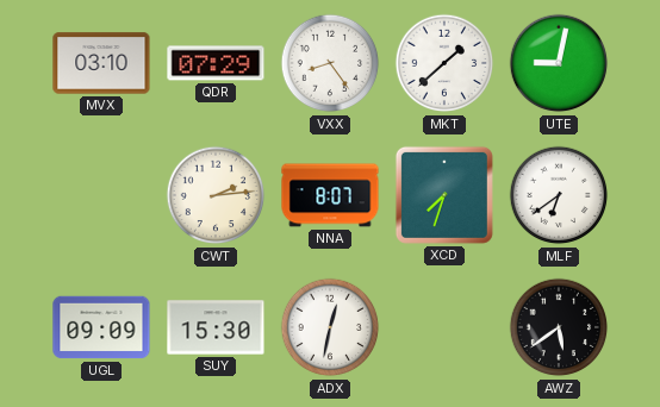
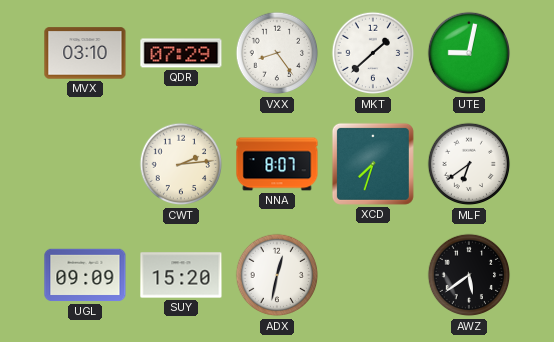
SUY: 15:30 -> 15:20 (181, 275)
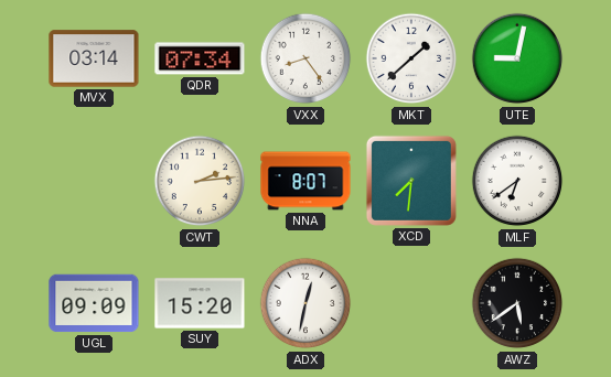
MVX: 03:10 -> 03:14 (94, 58)
QDR: 07:29 -> 07:34 (200, 58)
XCD: 7:33 -> 7:31 (411, 181)
